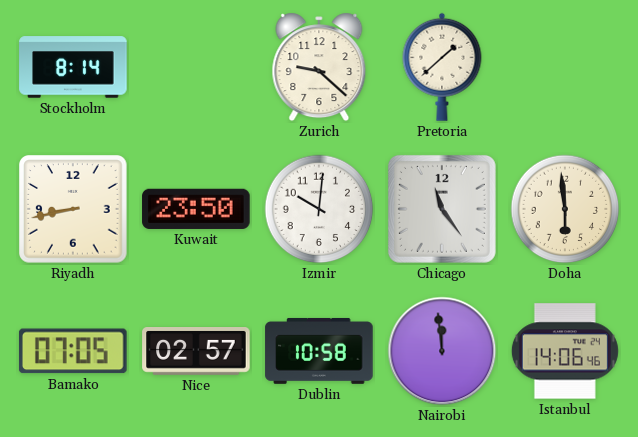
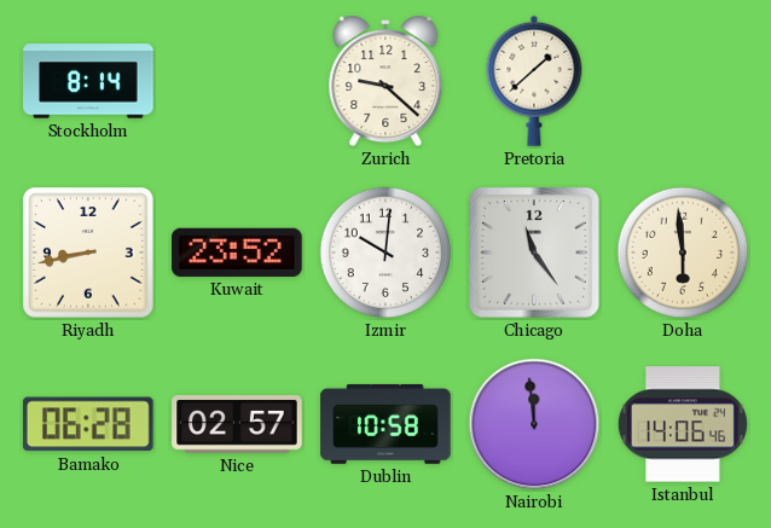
Kuwait: 23:50 -> 23:52 (237, 253)
Bamako: 07:05 -> 06:28 (88, 424)
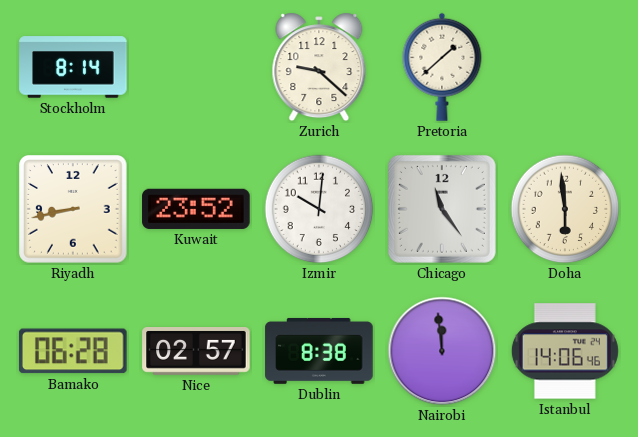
Dublin: 10:58 -> 8:38 (319, 351)
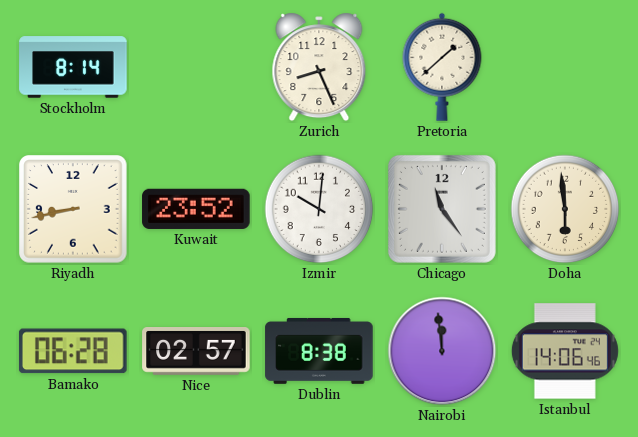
Zurich: 9:22 -> 8:26 (319, 67)
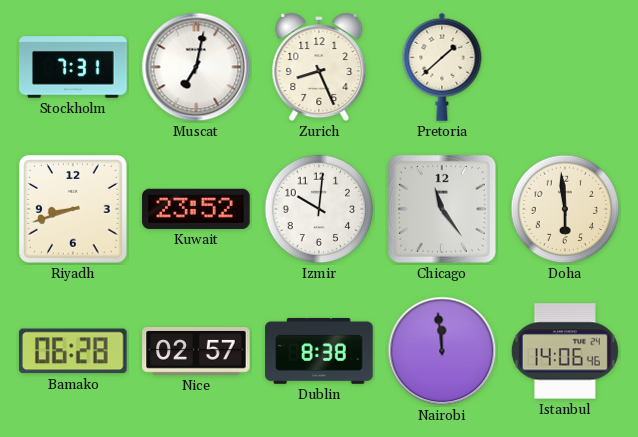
Stockholm: 8:14 -> 7:31 (73, 67)
Muscat: none -> 7:02 (196, 67)
Riyadh: 8:43 -> 8:42 (73, 209)
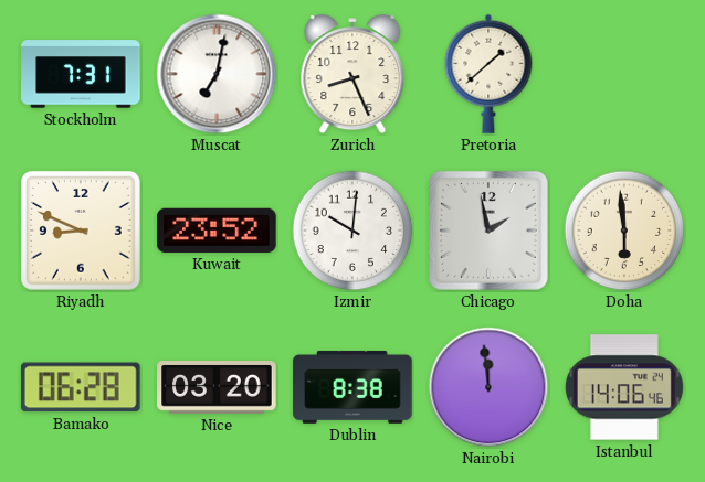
Riyadh: 8:42 -> 8:49 (81, 231)
Chicago: 11:24 -> 1:58 (488, 231)
Nice: 02:57 -> 03:20 (217, 388)
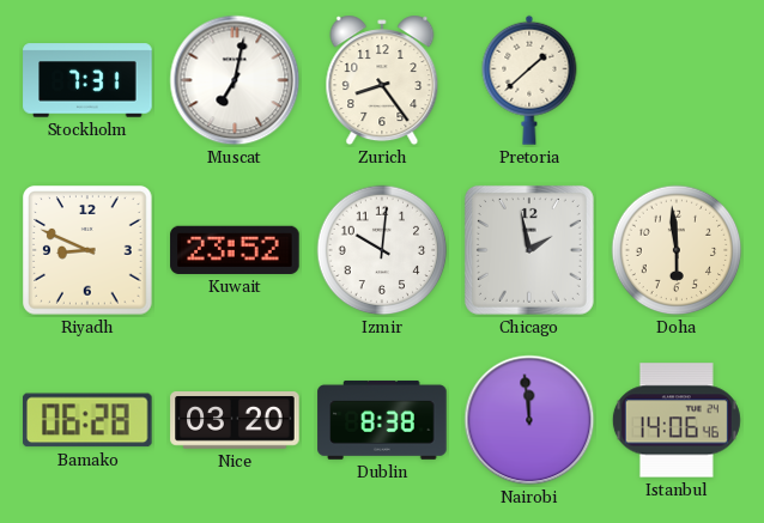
Zurich: 8:26 -> 8:24 (382, 80)
